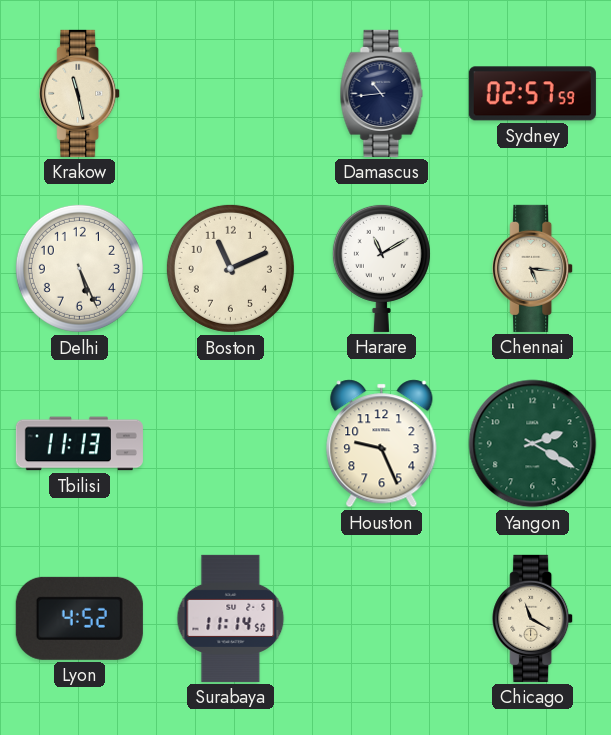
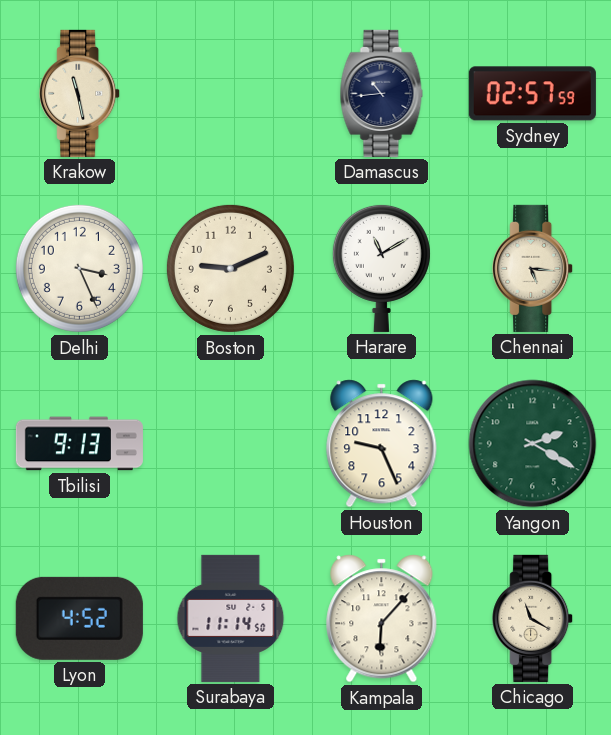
Delhi: 5:26 -> 3:26 (79, 268)
Boston: 11:11 -> 9:11 (230, 268)
Tbilisi: 11:13 -> 9:13 (79, 444)
Kampala: none -> 6:07 (382, 619)
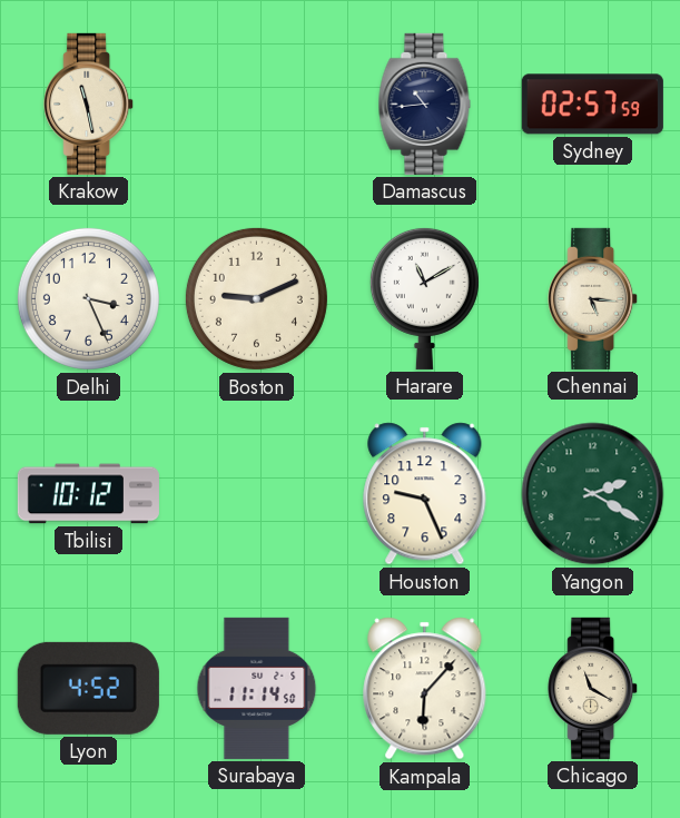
Tbilisi: 9:13 -> 10:12 (88, 494)
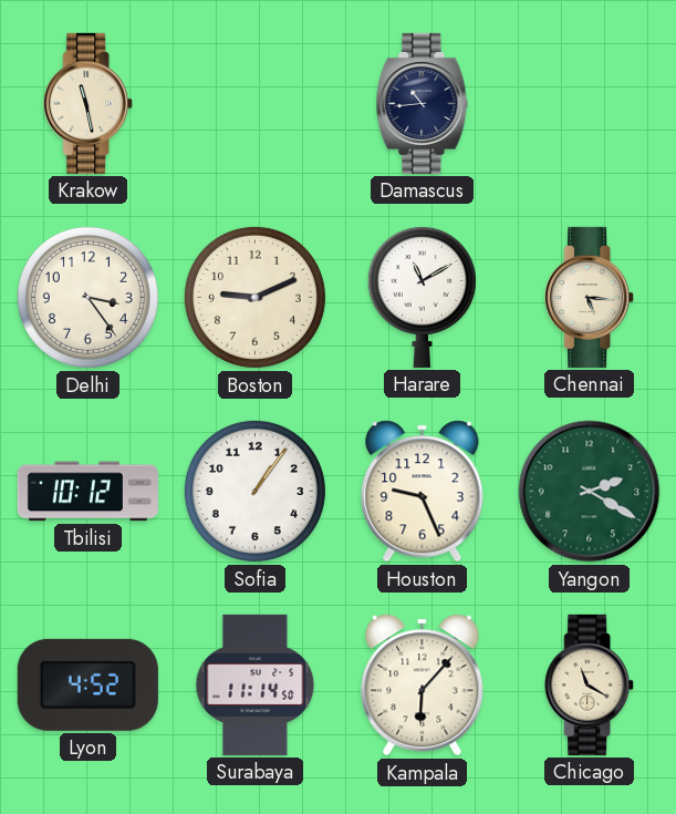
Sydney: 02:57 -> none (592, 105)
Delhi: 3:26 -> 3:24 (87, 297)
Sofia: none -> 1:06 (254, 491)
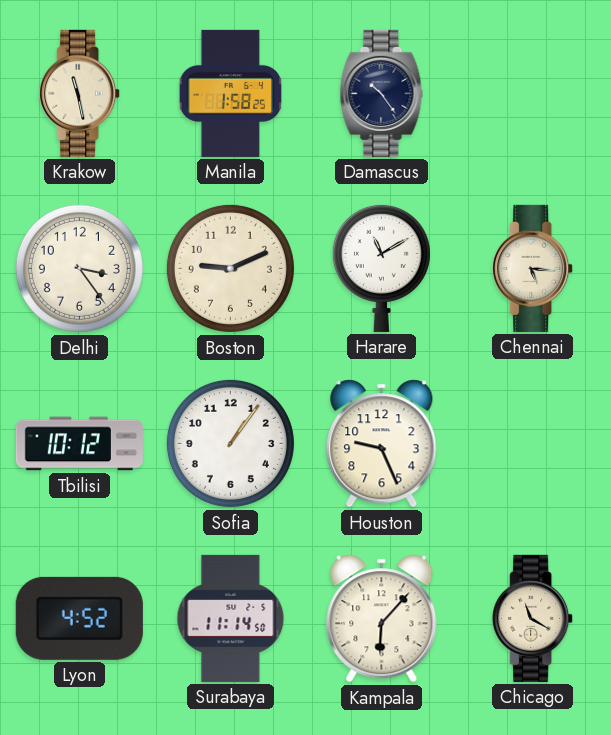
Manila: none -> 1:58 (230, 93)
Damascus: 10:44 -> 10:24 (382, 93)
Yangon: 2:20 -> none (590, 492)
